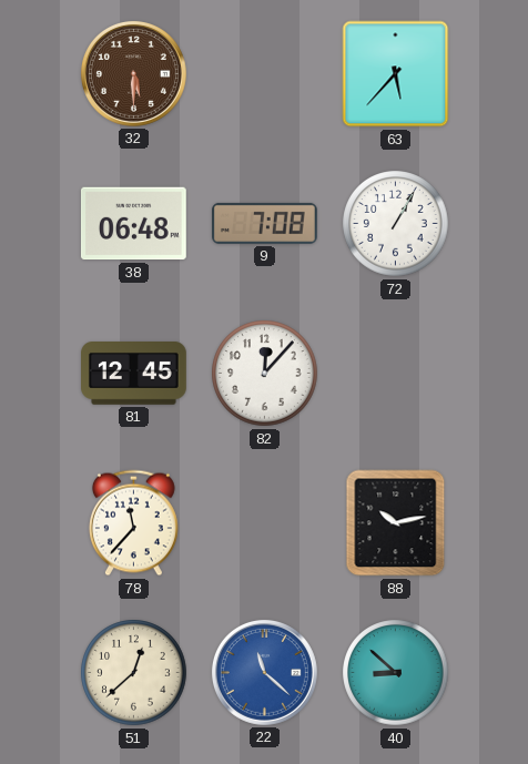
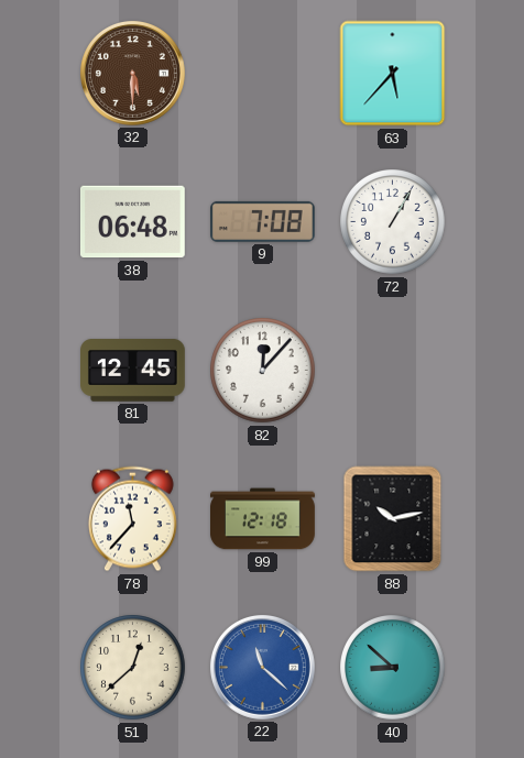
99: none -> 12:18 (263, 519)
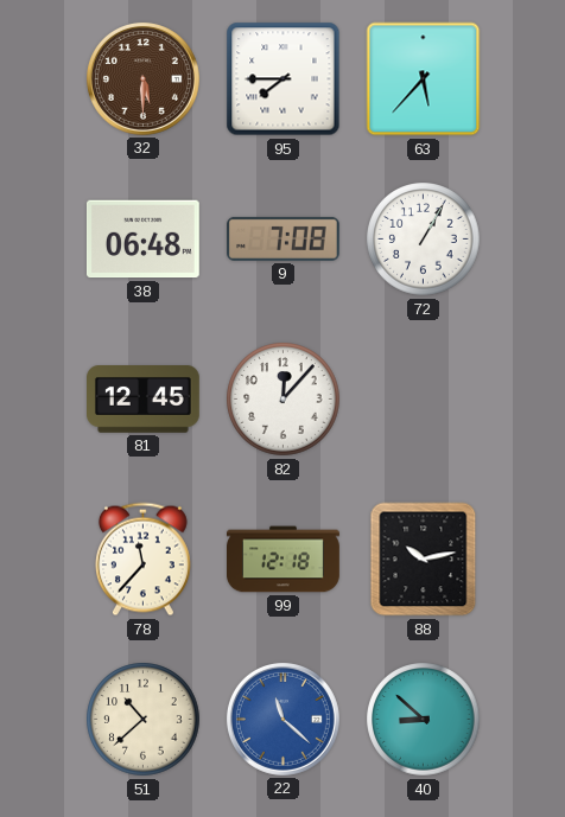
95: none -> 7:45 (284, 79)
51: 12:38 -> 10:38 (144, 720)
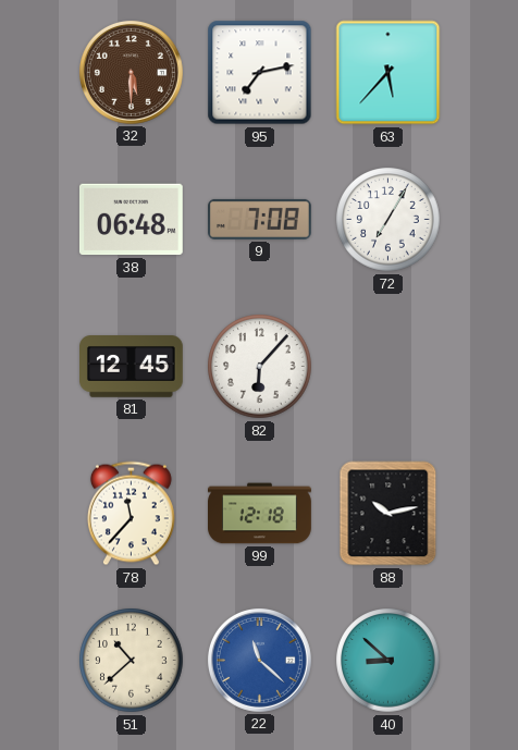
95: 7:45 -> 7:13 (260, 73)
72: 1:05 -> 7:05 (388, 220)
82: 12:07 -> 6:07 (260, 367)
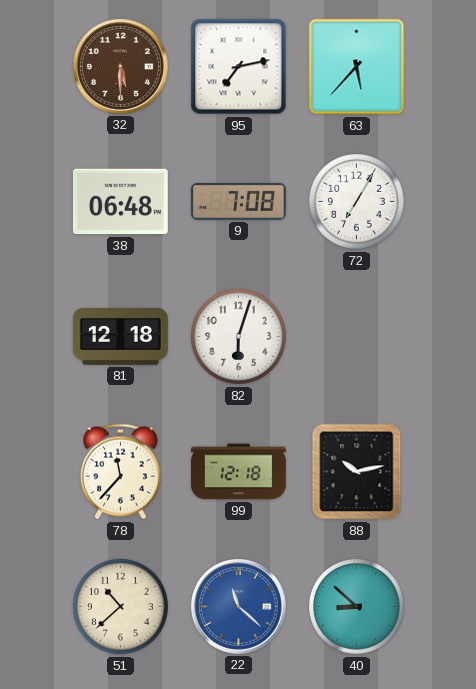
81: 12:45 -> 12:18 (121, 337)
82: 6:07 -> 6:03 (239, 337)
